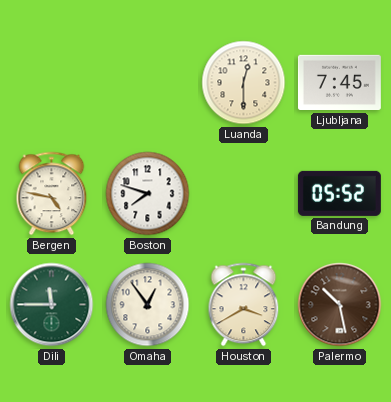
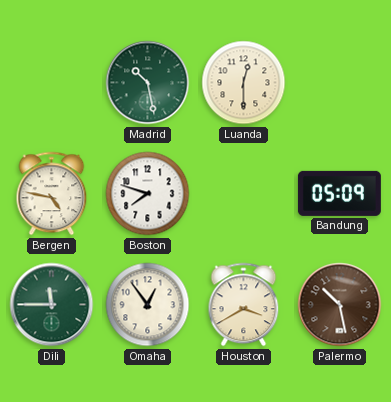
Madrid: none -> 10:28 (148, 83)
Ljubljana: 7:45 -> none (339, 83)
Bandung: 05:52 -> 05:09 (339, 193)
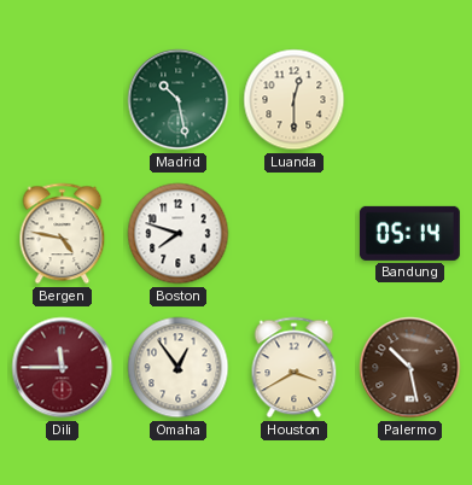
Bandung: 05:09 -> 05:14 (409, 233)
Dili dial: green -> burgundy (63, 368)
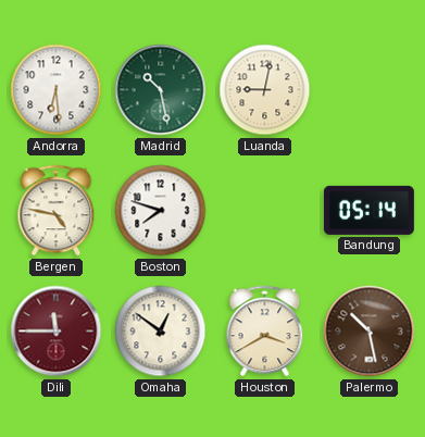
Andorra: none -> 6:29 (57, 90)
Luanda: 12:30 -> 9:02 (265, 90)
Omaha: 12:54 -> 12:51 (161, 332)
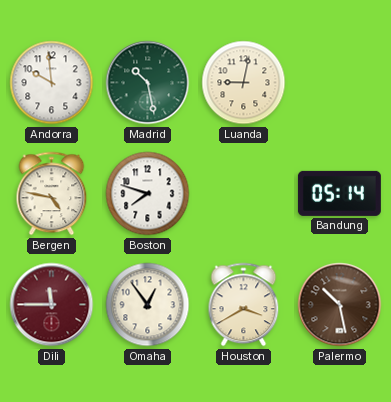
Andorra: 6:29 -> 9:59 (52, 83)
Omaha: 12:51 -> 12:54 (148, 305)
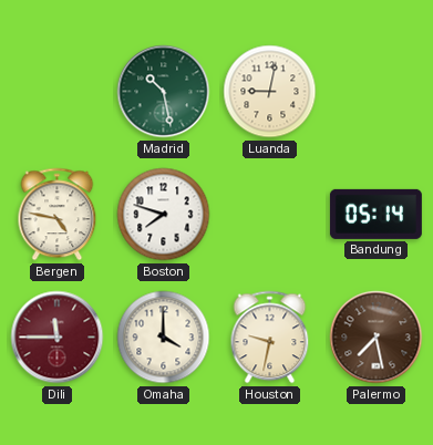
Andorra: 9:59 -> none (52, 83)
Omaha: 12:54 -> 4:00 (164, 338)
Houston: 3:40 -> 9:32 (270, 338)
Palermo: 10:28 -> 7:28 (377, 338)
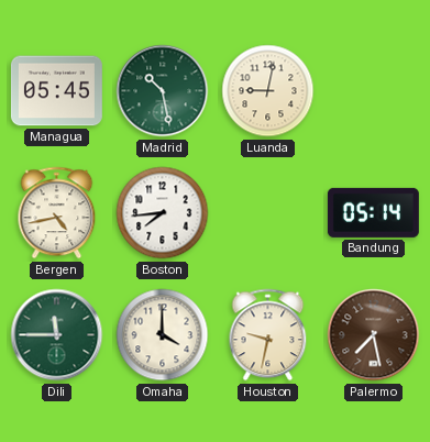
Managua: none -> 05:45 (56, 91)
Bergen: 4:47 -> 4:43 (57, 213)
Boston: 7:48 -> 7:44 (163, 213)
Dili dial: burgundy -> green (57, 335)
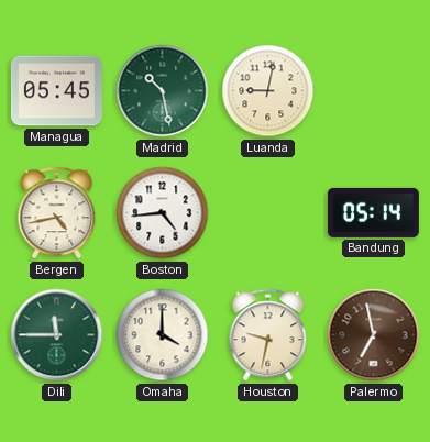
Boston: 7:44 -> 4:44 (163, 213)
Palermo: 7:28 -> 6:58 (374, 335)
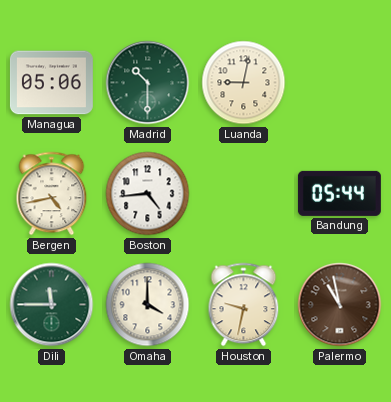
Managua: 05:45 -> 05:06 (51, 83)
Madrid: 10:28 -> 10:30 (148, 83)
Bandung: 05:14 -> 05:44 (339, 193)
Palermo: 6:58 -> 10:58 (340, 305)
